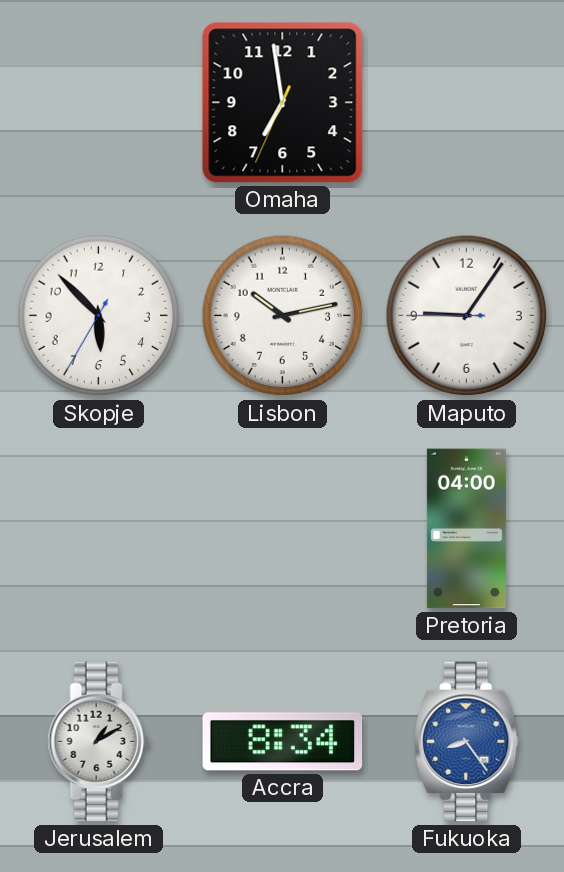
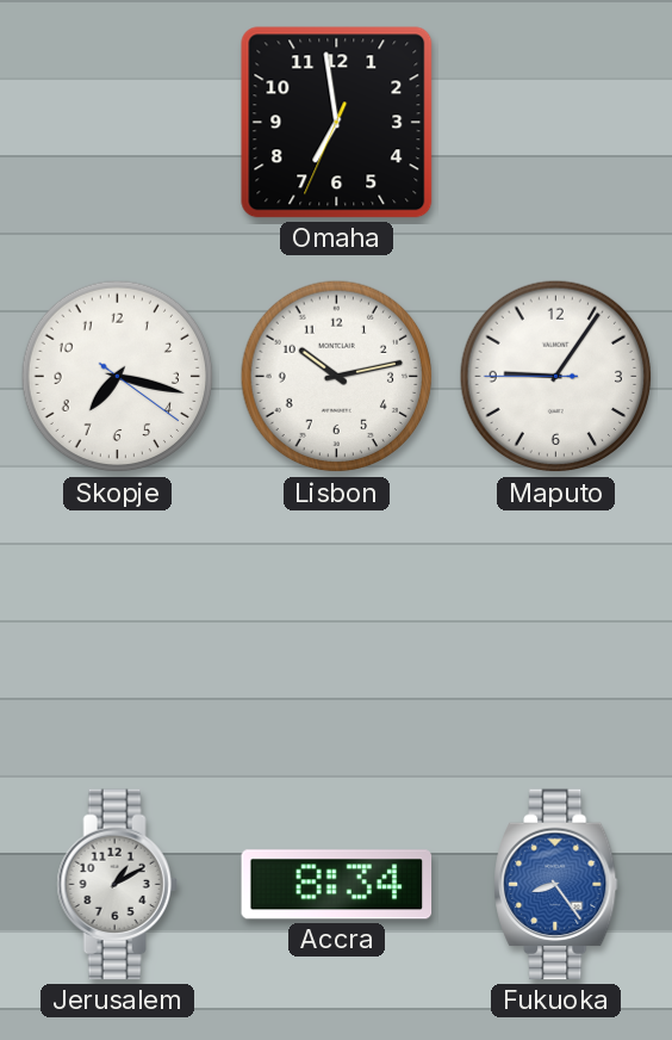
Skopje: 5:52 -> 7:17 (118, 377)
Pretoria: 04:00 -> none (466, 529)
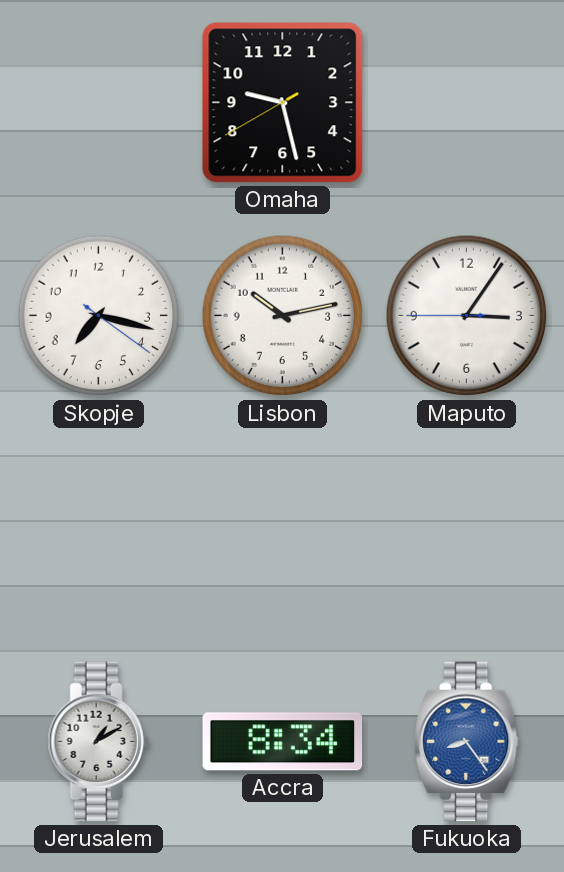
Omaha: 6:58 -> 9:27 (283, 103)
Maputo: 9:05 -> 3:05 (467, 316)
